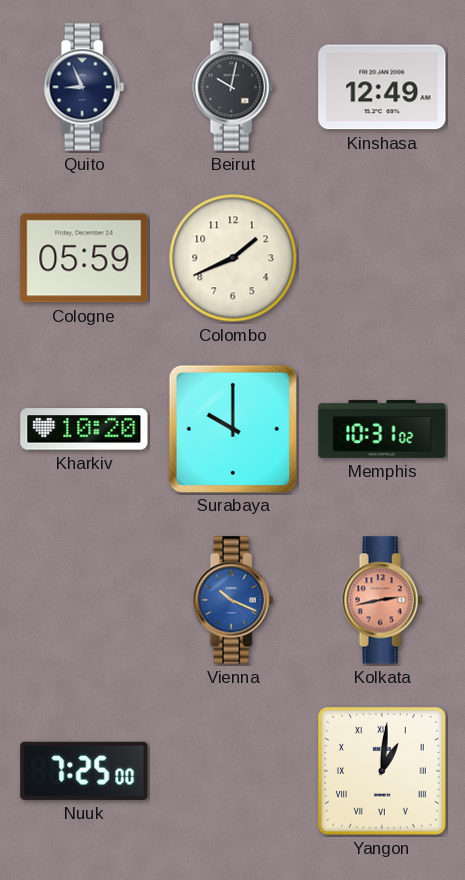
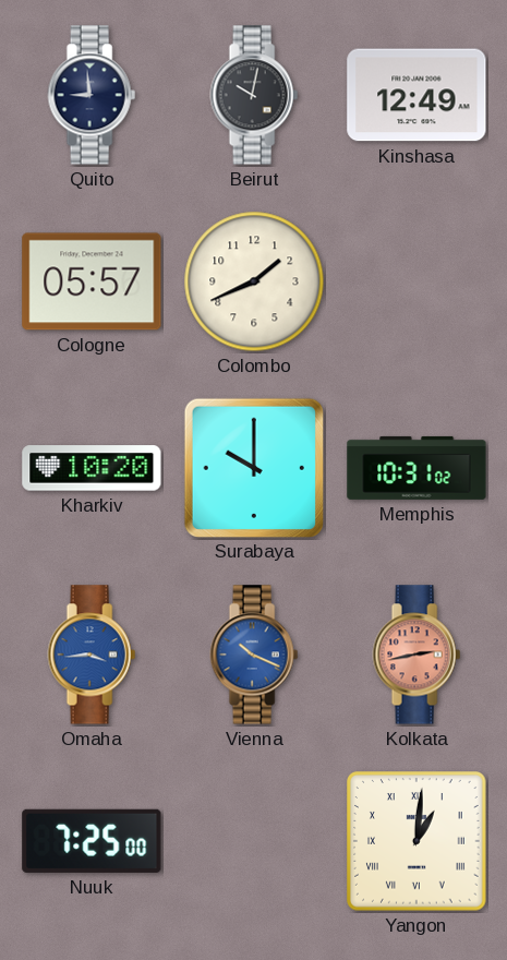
Quito: 8:56 -> 8:59 (92, 95)
Cologne: 05:59 -> 05:57 (92, 281)
Omaha: none -> 3:44 (92, 655)
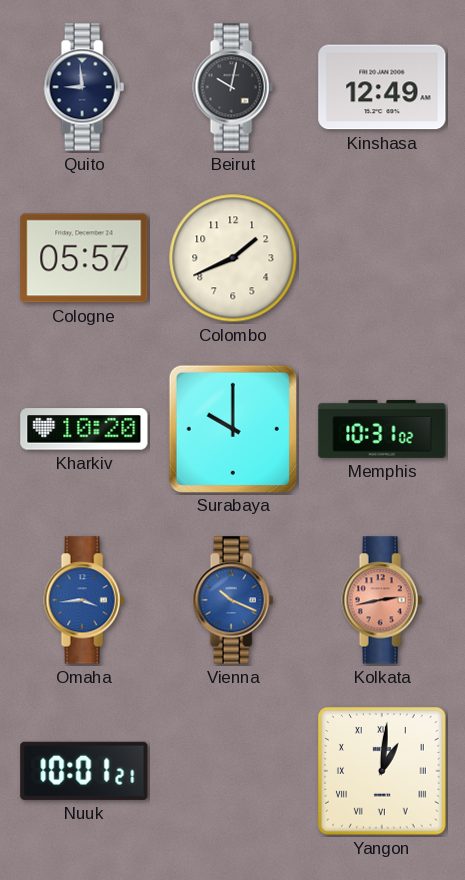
Nuuk: 7:25 -> 10:01 (84, 771)
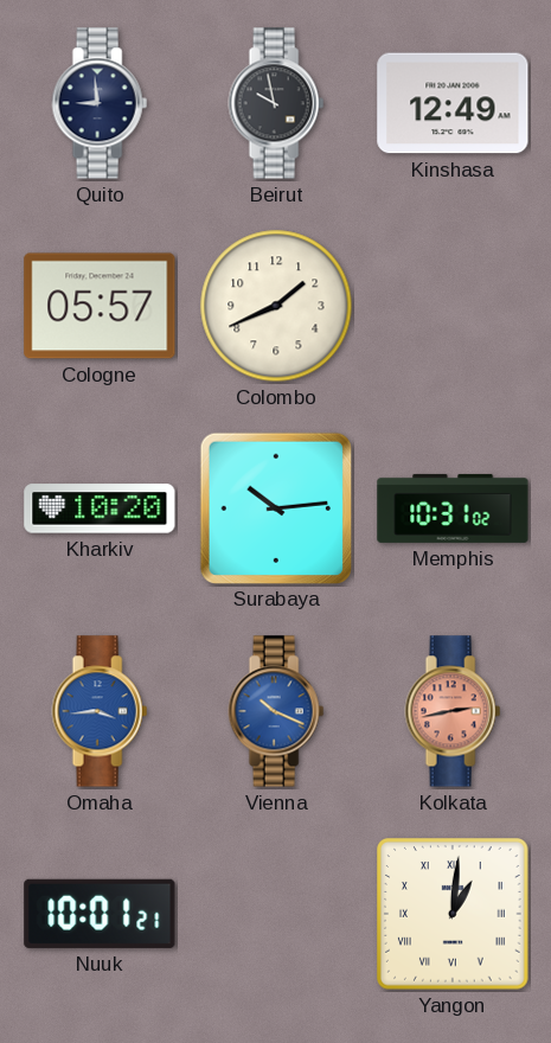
Beirut: 10:02 -> 9:58 (276, 103)
Surabaya: 10:00 -> 10:14 (275, 507)
